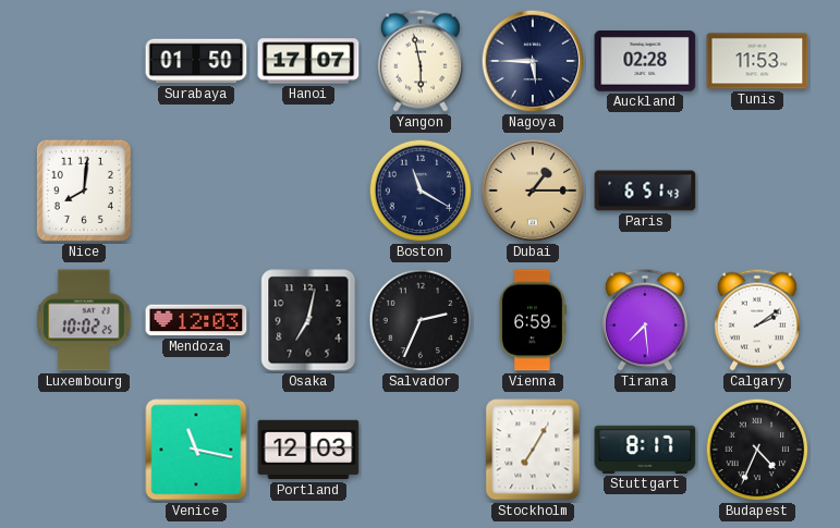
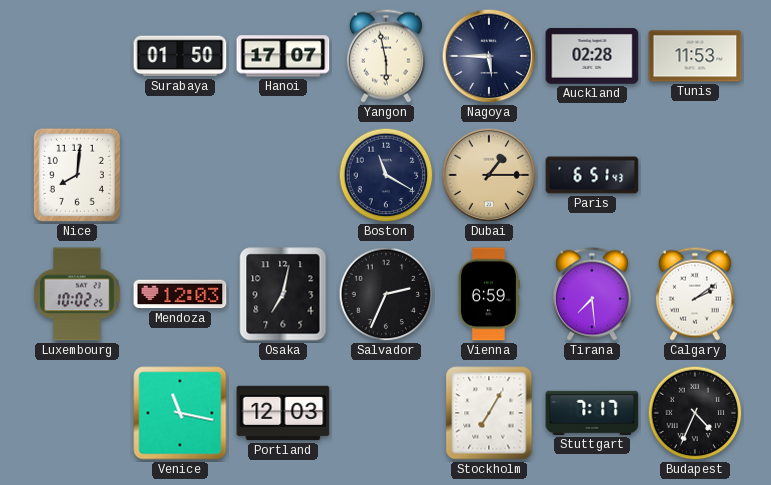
Stuttgart: 8:17 -> 7:17 (592, 413)
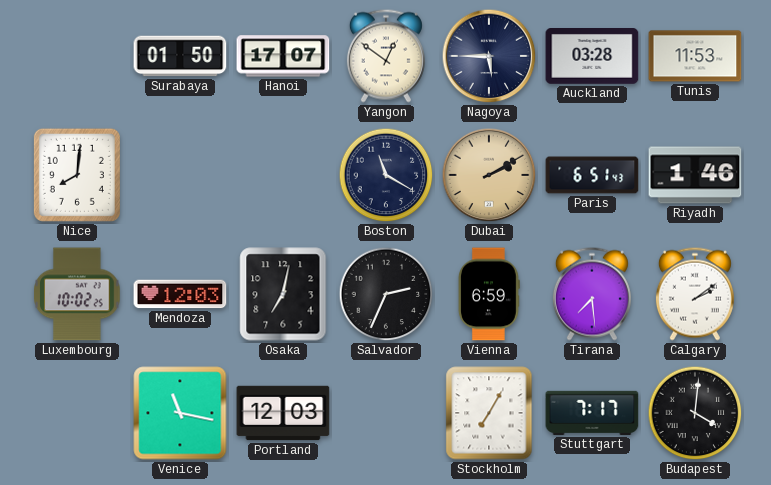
Yangon: 5:58 -> 12:51 (386, 56)
Auckland: 02:28 -> 03:28 (592, 57)
Dubai: 1:15 -> 2:10 (489, 175)
Riyadh: none -> 1:46 (695, 175)
Budapest: 4:34 -> 4:01 (695, 413)
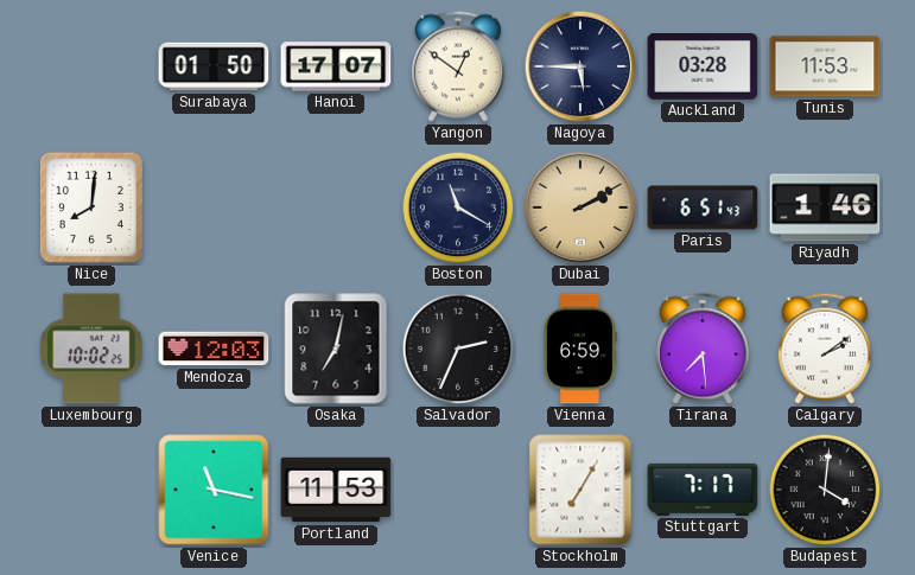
Portland: 12:03 -> 11:53 (336, 490)
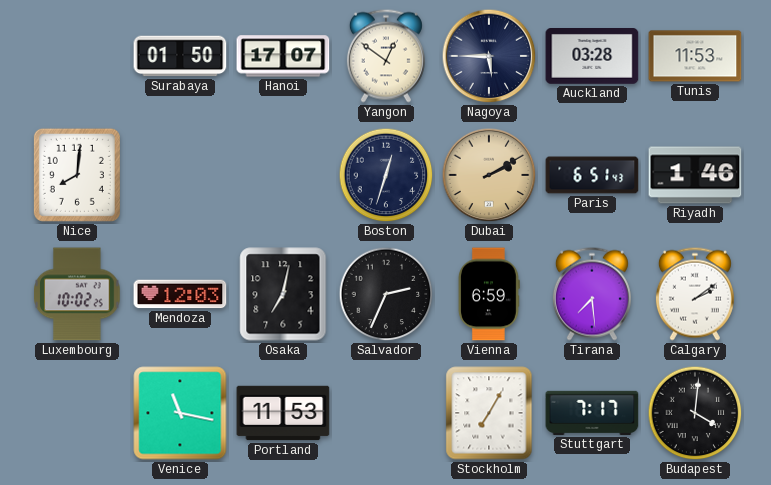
Boston: 11:20 -> 12:33 (386, 175)
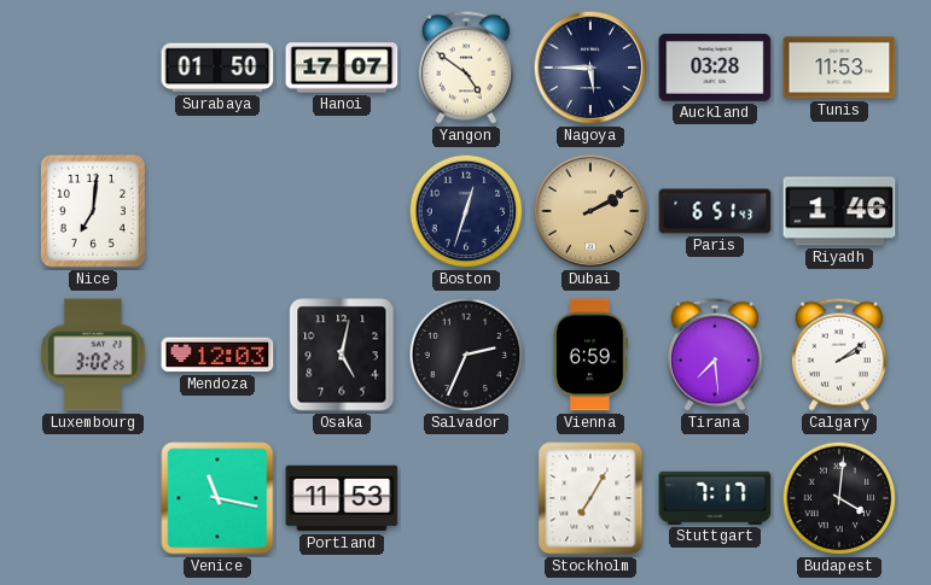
Yangon: 12:51 -> 4:51 (466, 68)
Nice: 8:01 -> 7:01 (93, 211)
Luxembourg: 10:02 -> 3:02 (93, 355)
Osaka: 7:02 -> 5:02 (342, 355)
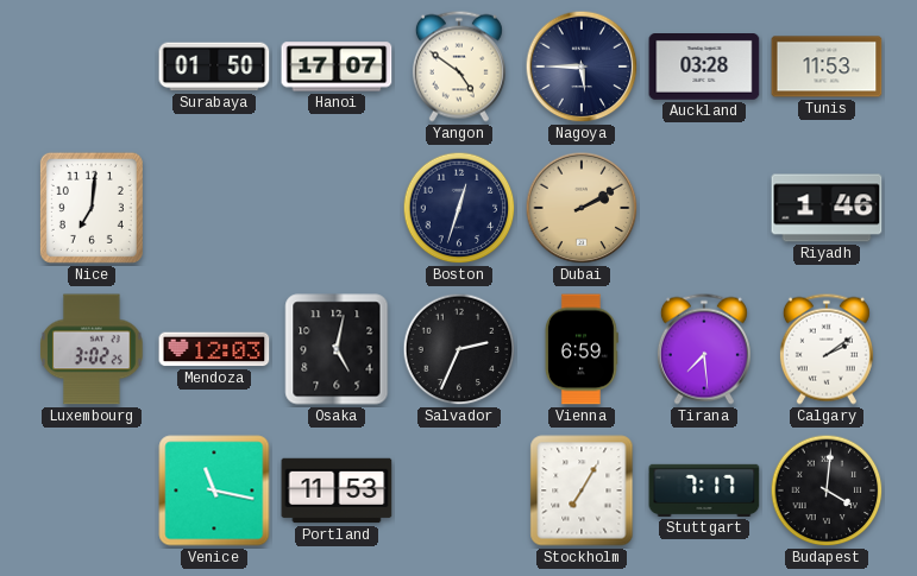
Paris: 6:51 -> none (715, 211)
